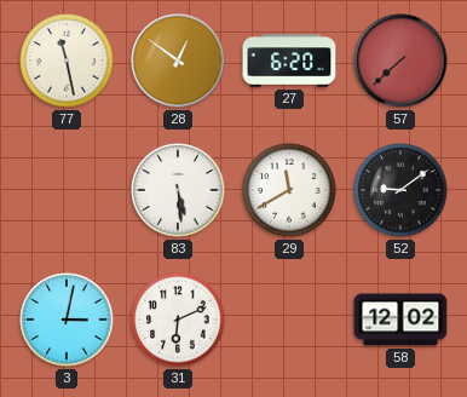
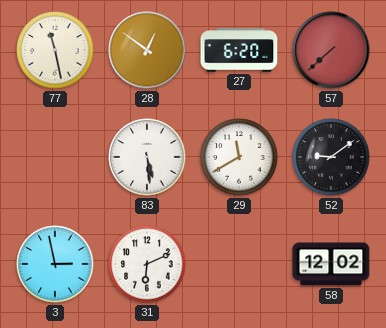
3: 3:02 -> 2:58 (55, 264)
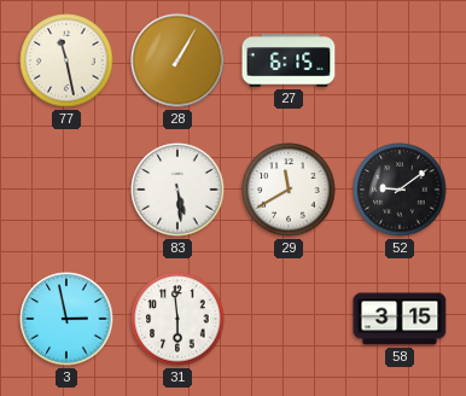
28: 12:51 -> 1:05 (177, 60)
27: 6:20 -> 6:15 (289, 60)
57: 7:38 -> none (331, 50)
31: 6:11 -> 5:59 (177, 319)
58: 12:02 -> 3:15 (400, 319)
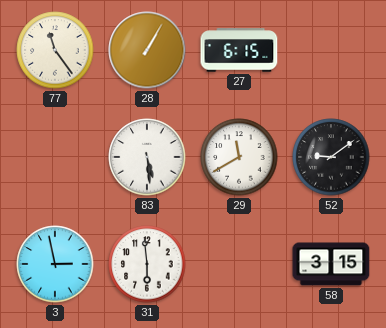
77: 11:28 -> 11:24 (55, 50)
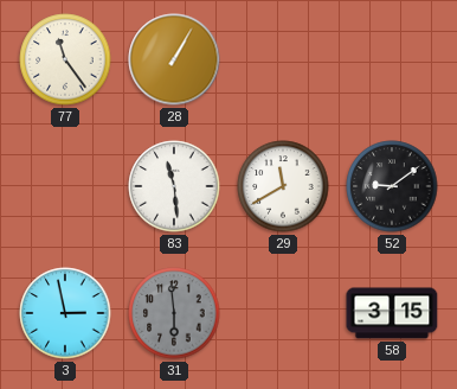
27: 6:15 -> none (239, 50)
83: 5:29 -> 11:29 (174, 186)
31 dial: white -> grey (174, 313)
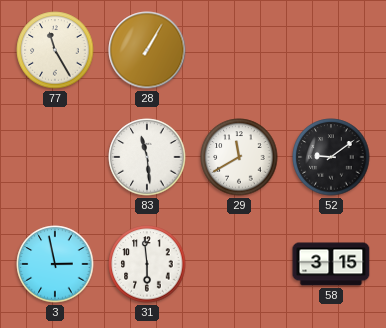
77: 11:24 -> 11:25 (55, 50)
31 dial: grey -> white (147, 264)
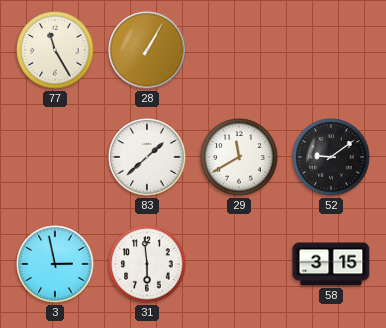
83: 11:29 -> 1:38 (147, 157)
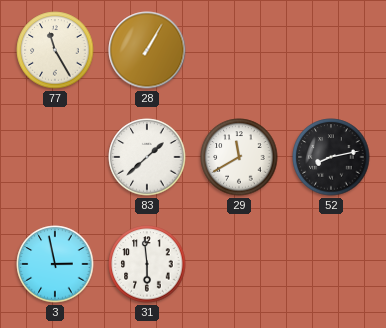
52: 9:09 -> 8:13 (331, 157)
58: 3:15 -> none (331, 264)
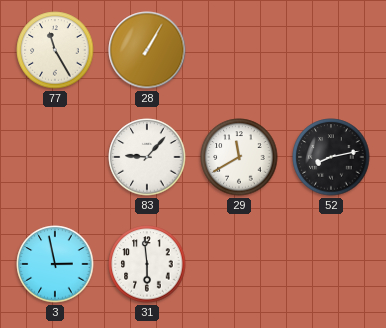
83: 1:38 -> 9:07 (147, 157)
